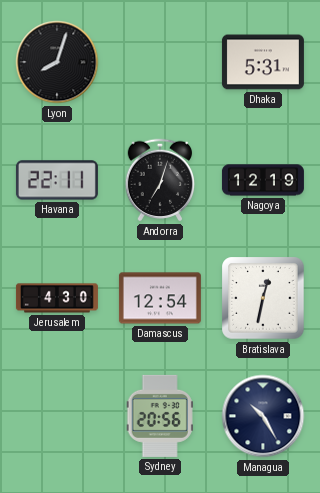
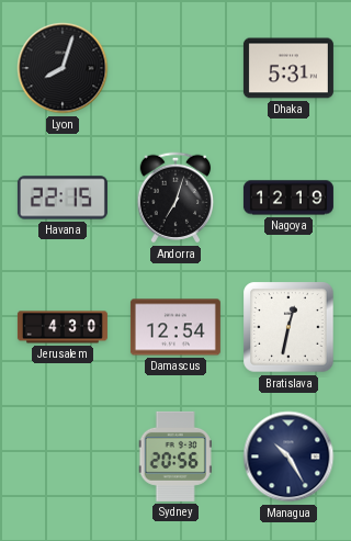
Havana: 22:11 -> 22:15 (63, 198)
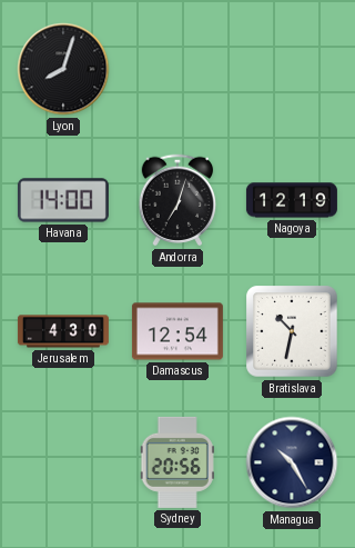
Dhaka: 5:31 -> none (288, 68)
Havana: 22:15 -> 14:00 (63, 200)
Bratislava: 12:32 -> 10:32 (292, 331)
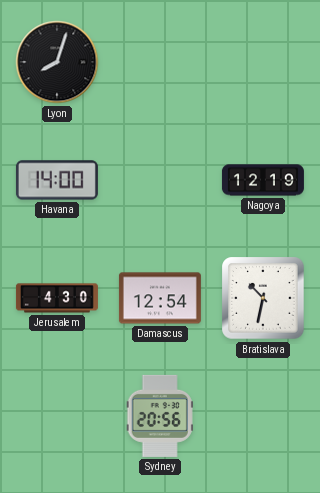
Andorra: 7:03 -> none (177, 200)
Managua: 10:25 -> none (292, 462)
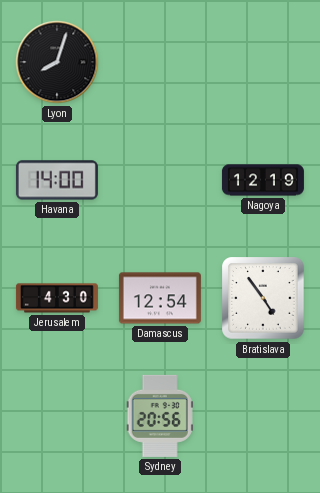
Bratislava: 10:32 -> 4:54 (263, 298)
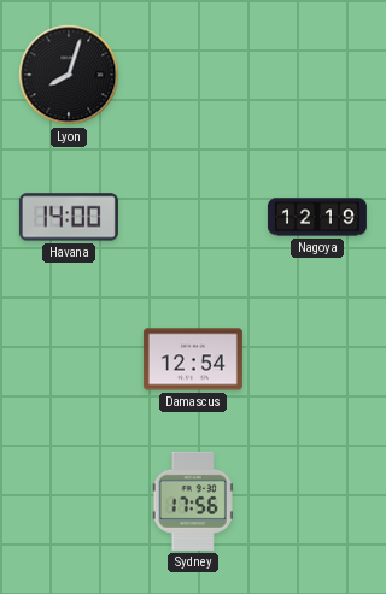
Jerusalem: 4:30 -> none (57, 298)
Bratislava: 4:54 -> none (263, 298)
Sydney: 20:56 -> 17:56 (193, 501)
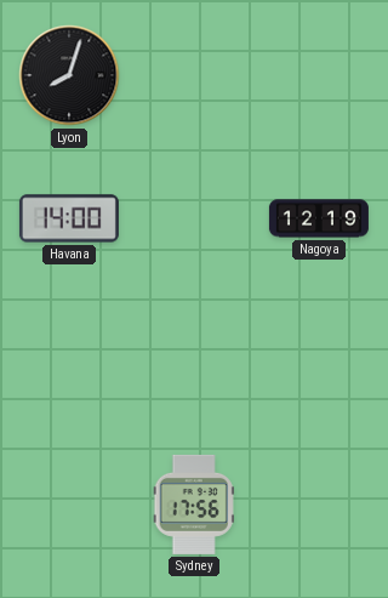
Damascus: 12:54 -> none (193, 359)
